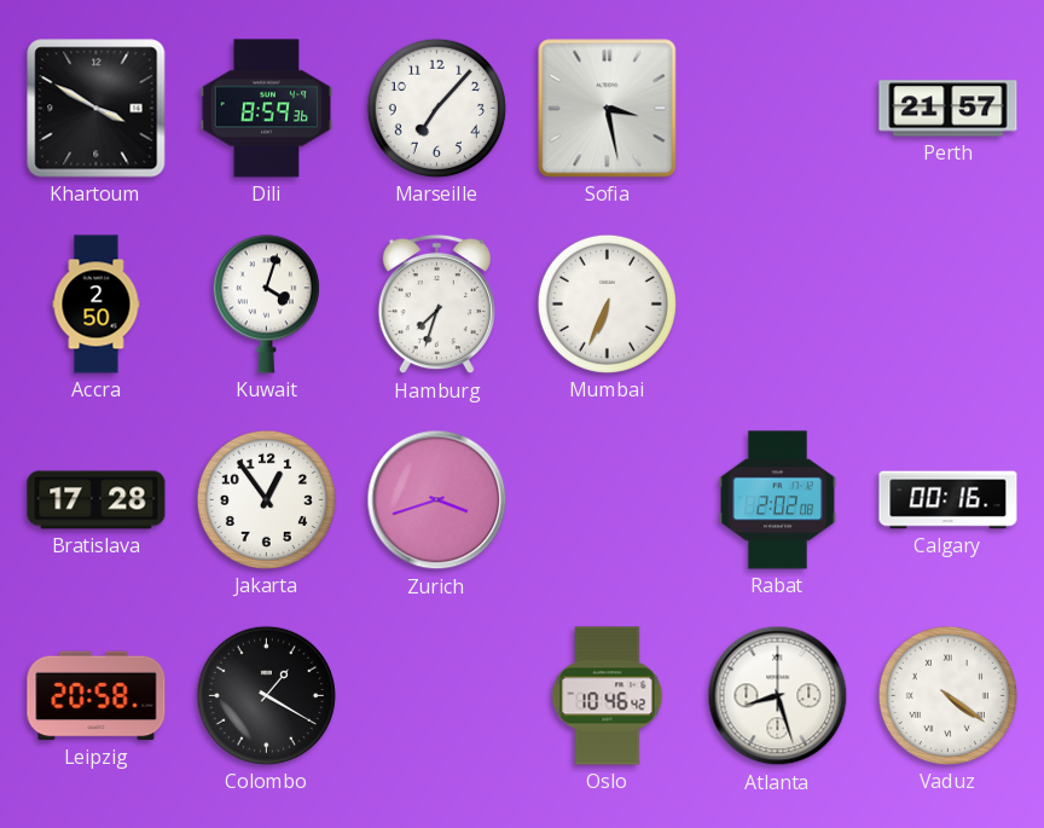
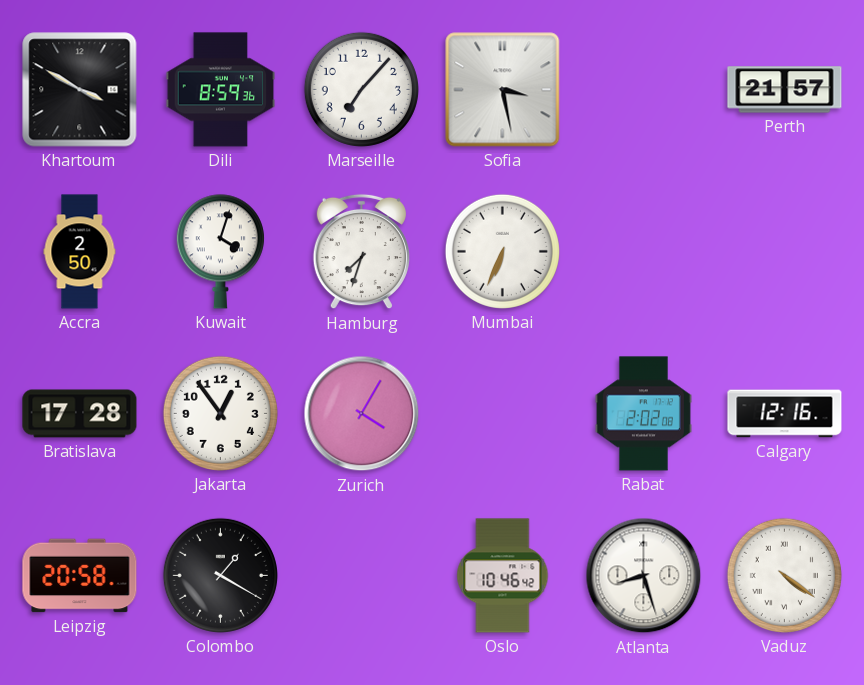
Zurich: 3:42 -> 4:05 (362, 414)
Calgary: 00:16 -> 12:16 (785, 414)
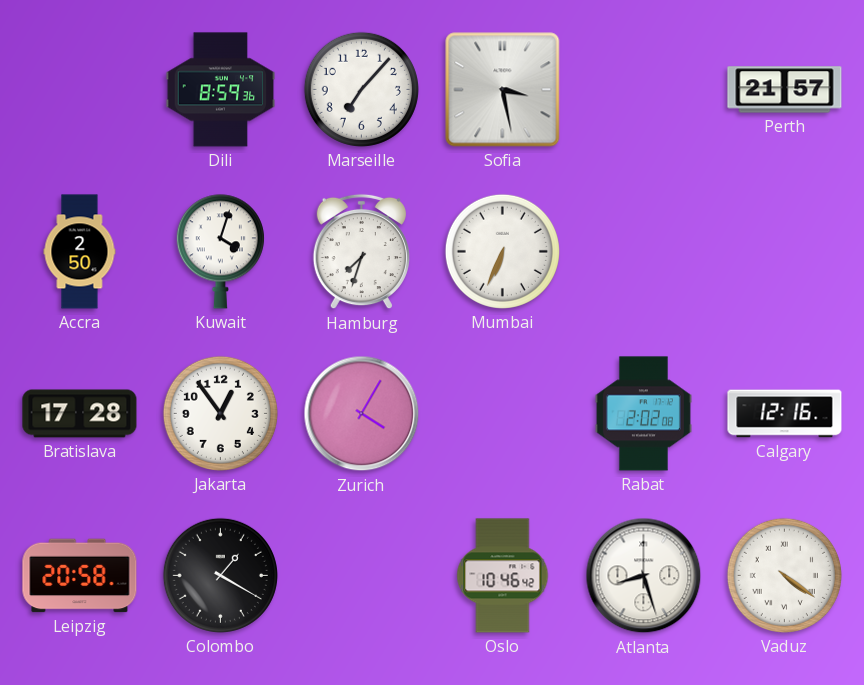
Khartoum: 3:50 -> none (80, 90)
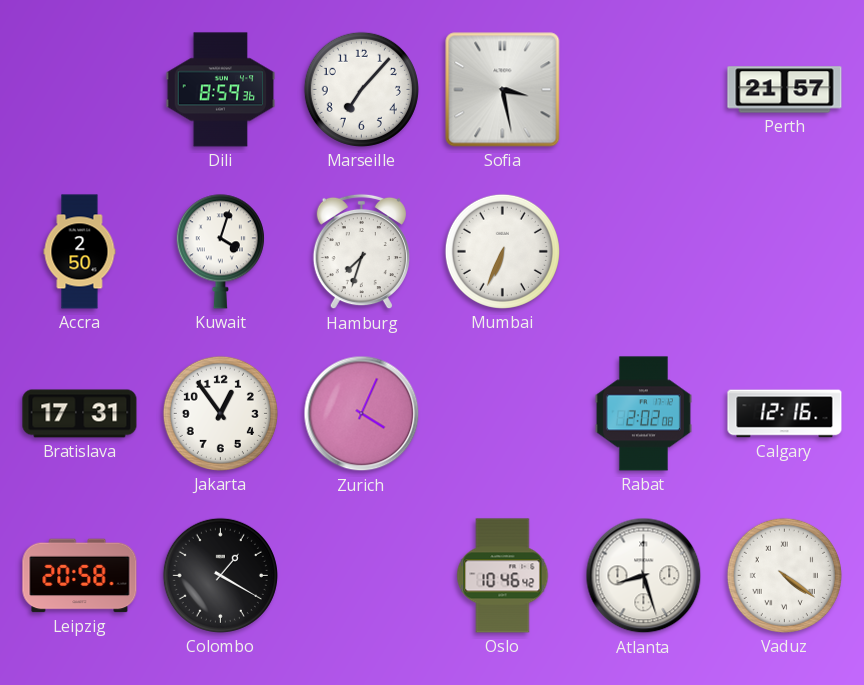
Bratislava: 17:28 -> 17:31 (80, 414)
Zurich: 4:05 -> 4:04 (362, 414)
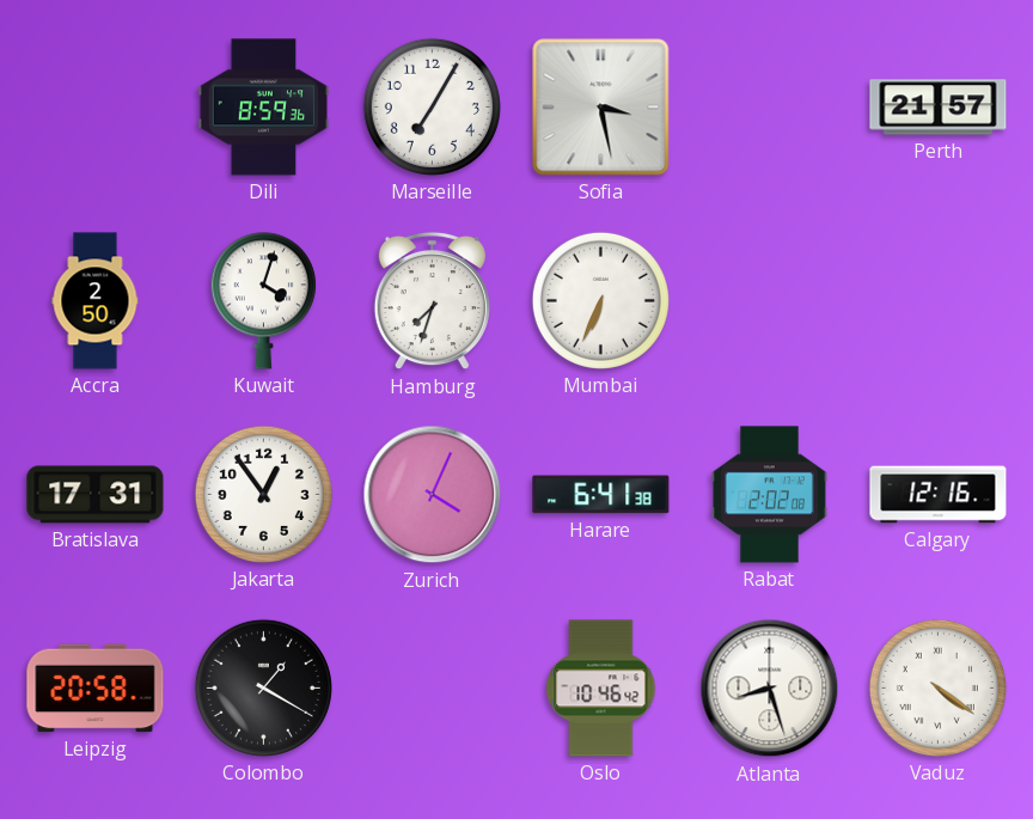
Marseille: 7:07 -> 7:05 (432, 106)
Harare: none -> 6:41 (601, 495)
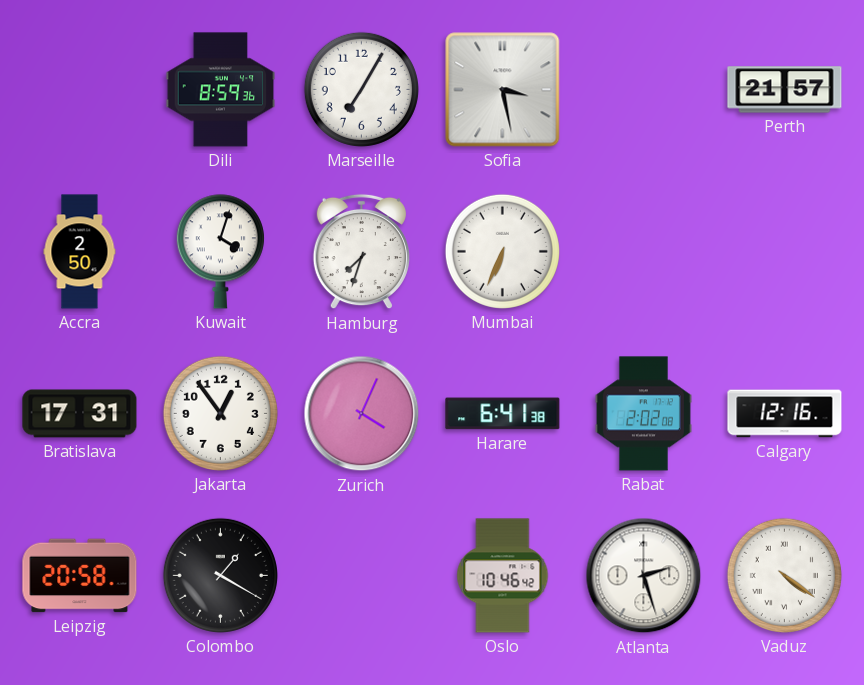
Atlanta: 8:27 -> 2:27 (644, 576)
